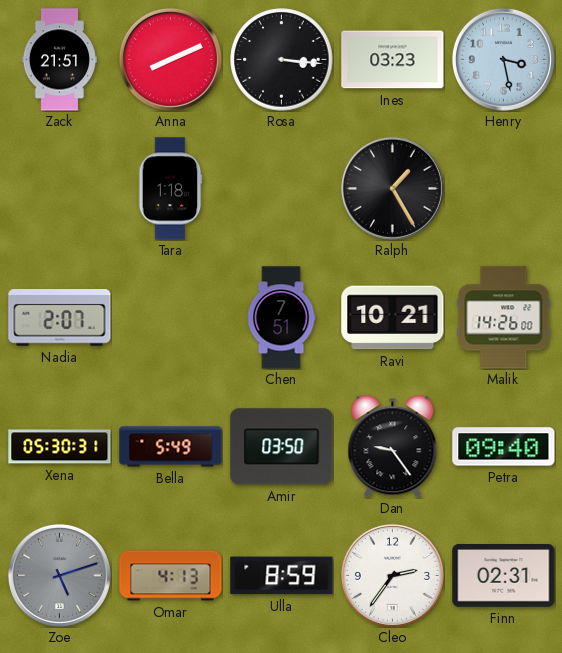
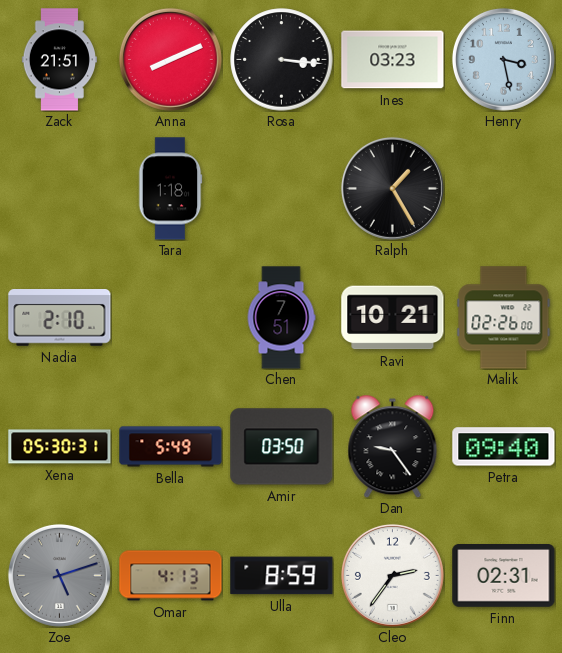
Nadia: 2:07 -> 2:10 (60, 318)
Malik: 14:26 -> 02:26 (504, 318)
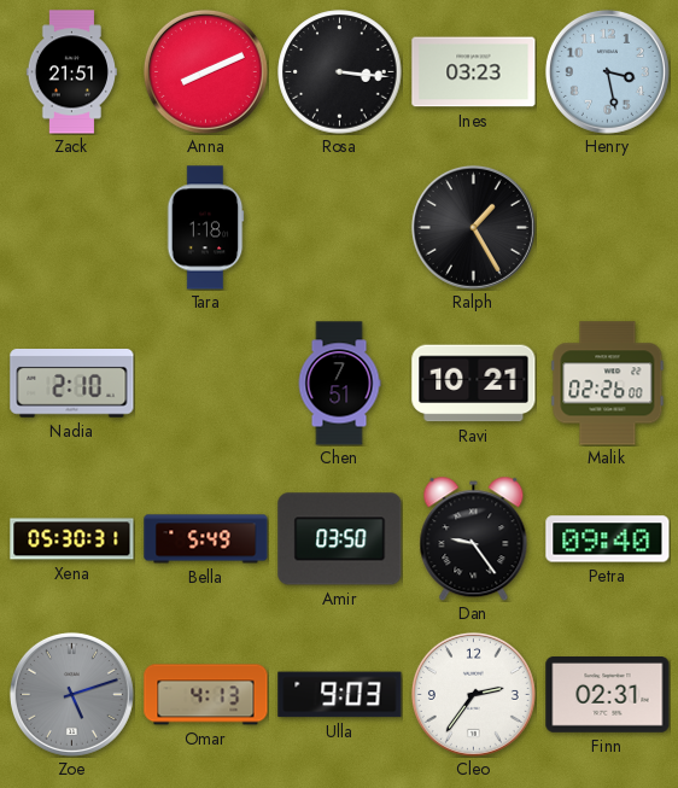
Ulla: 8:59 -> 9:03 (340, 695)
